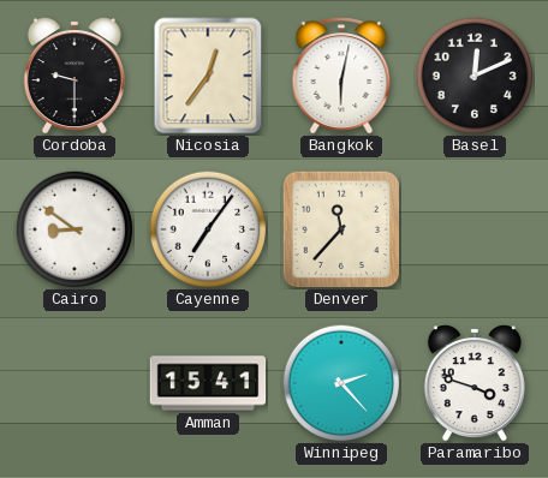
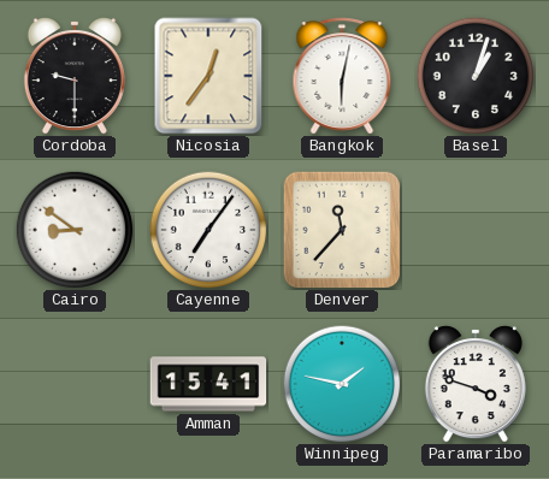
Basel: 12:11 -> 1:03 (476, 76)
Winnipeg: 2:23 -> 1:47 (342, 384)
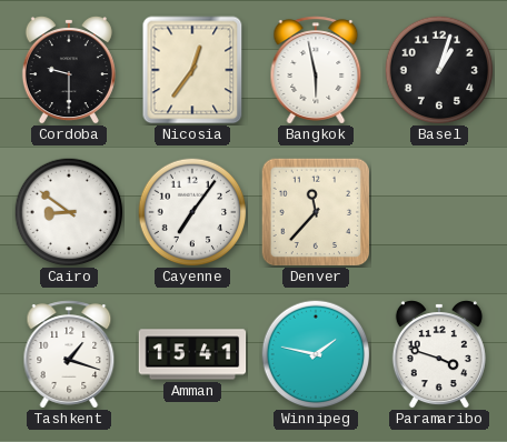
Bangkok: 6:02 -> 5:58 (316, 70)
Tashkent: none -> 1:18 (69, 354)
